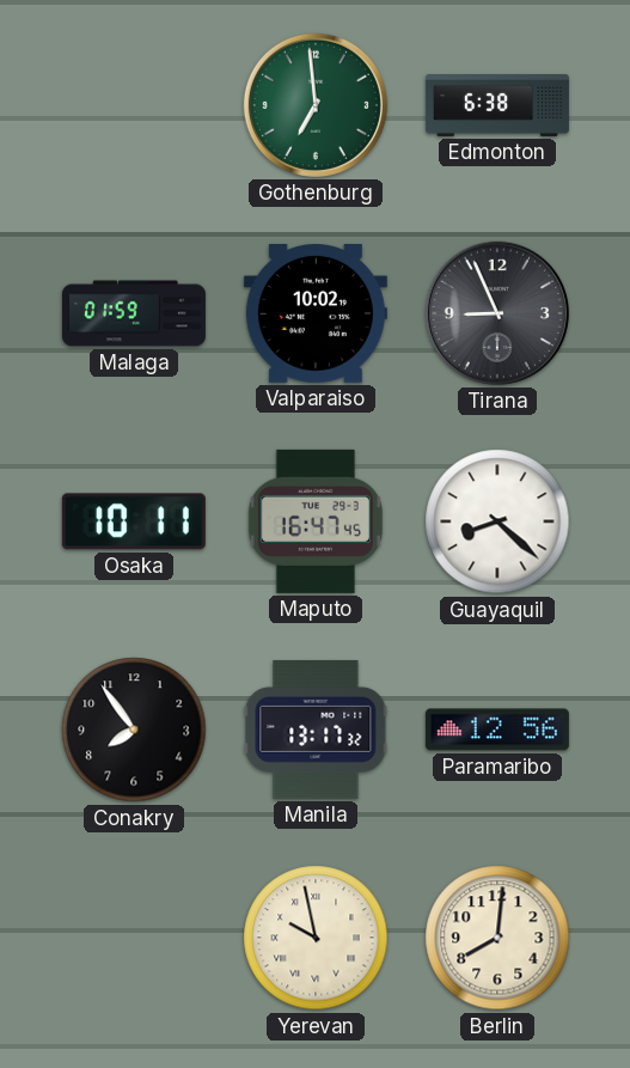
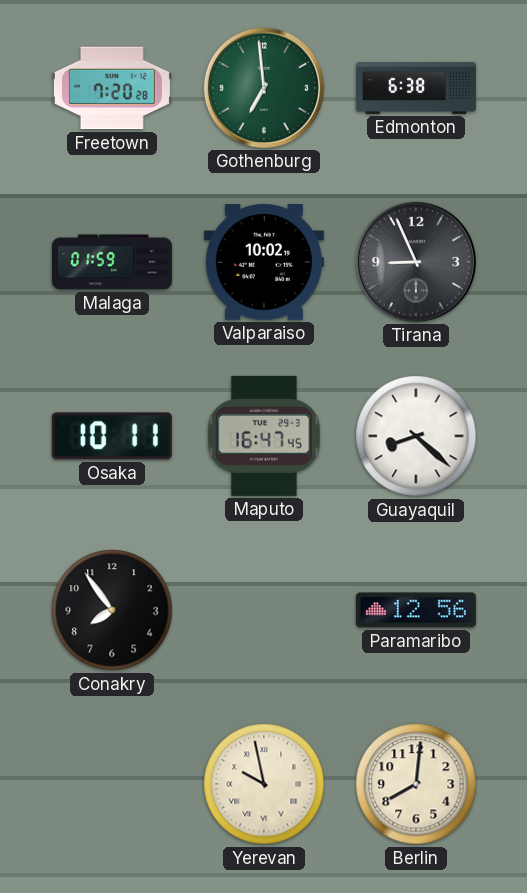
Freetown: none -> 7:20 (112, 88)
Manila: 13:17 -> none (316, 730)
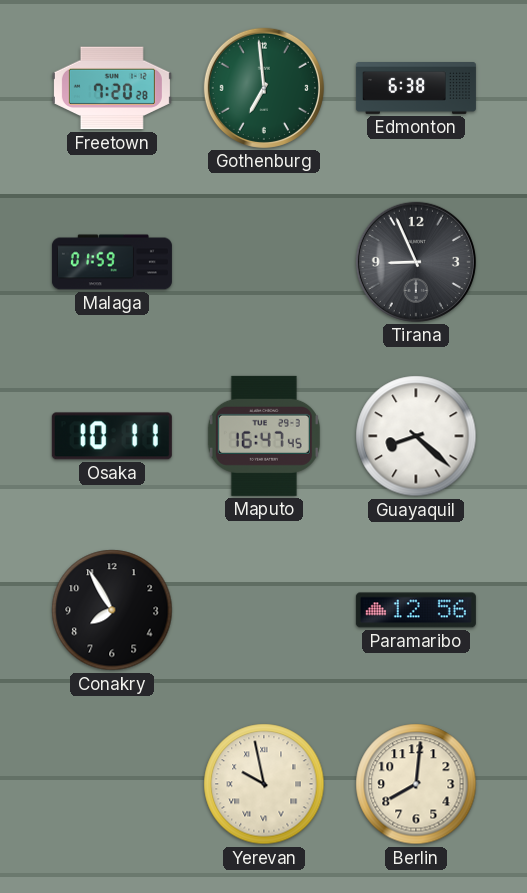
Valparaiso: 10:02 -> none (264, 263)
Conakry: 7:54 -> 7:55 (112, 610)
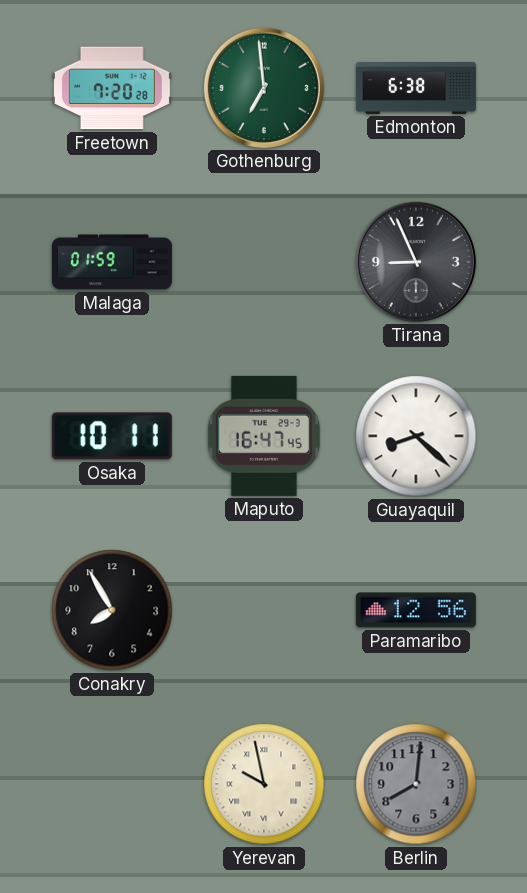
Berlin dial: cream -> grey (416, 784)
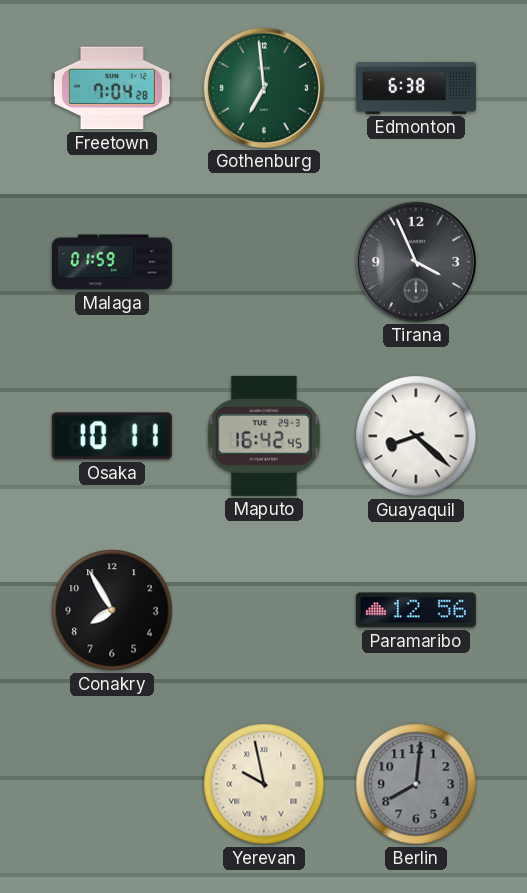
Freetown: 7:20 -> 7:04 (112, 88)
Tirana: 8:56 -> 3:56 (416, 262)
Maputo: 16:47 -> 16:42 (264, 436)
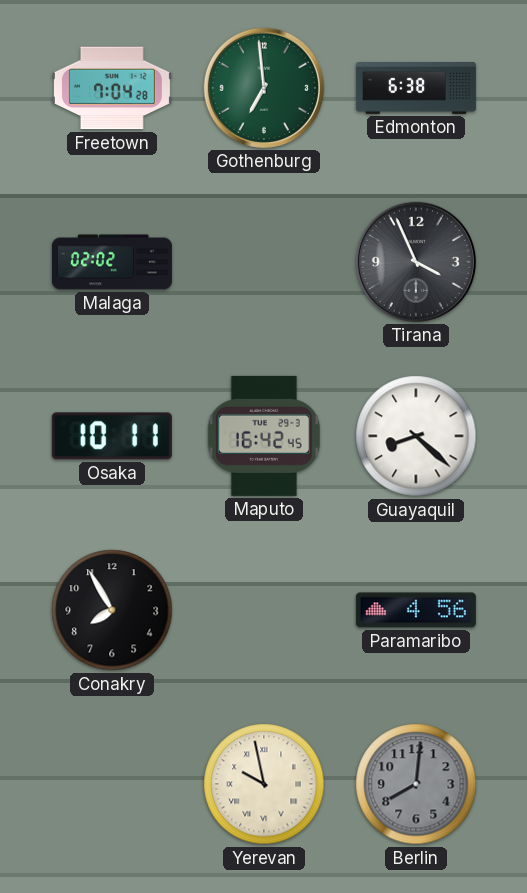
Malaga: 01:59 -> 02:02 (112, 262)
Paramaribo: 12:56 -> 4:56 (416, 610)
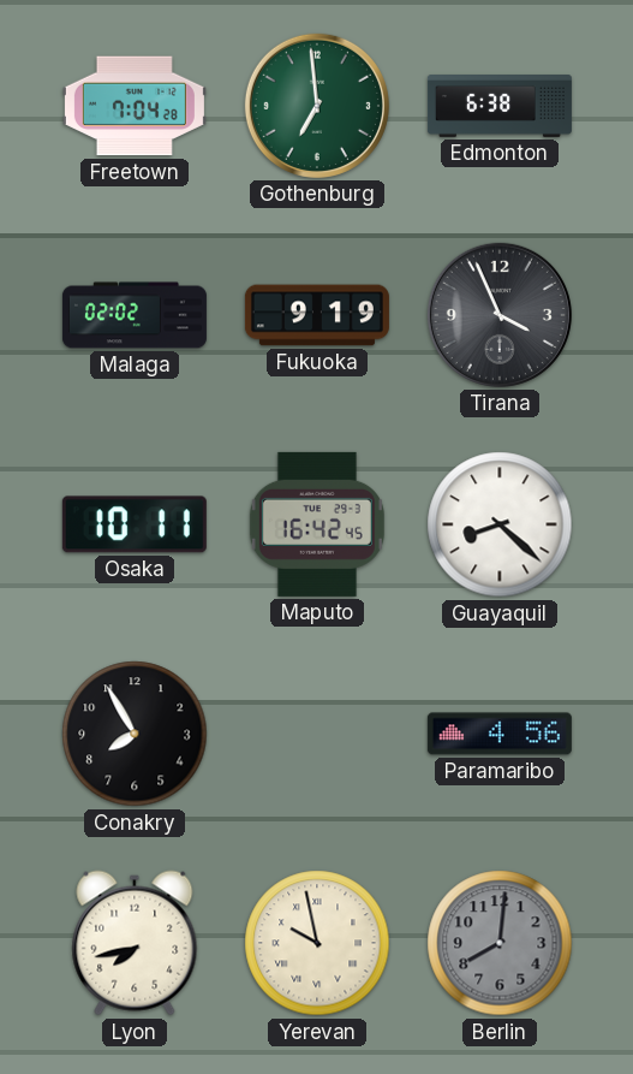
Fukuoka: none -> 9:19 (317, 315)
Lyon: none -> 7:43 (135, 943)
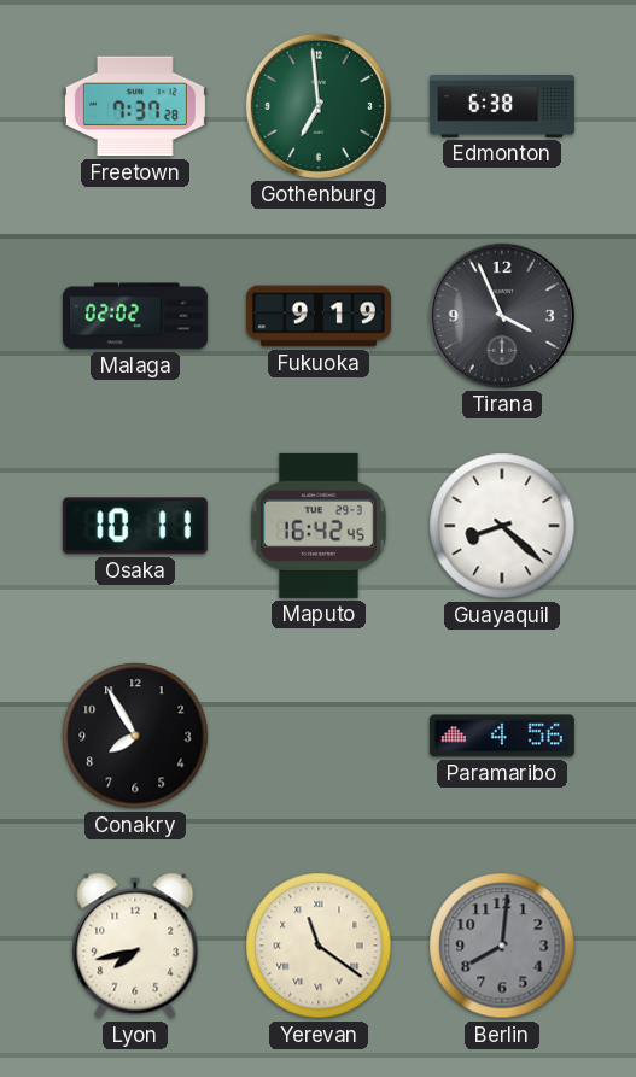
Freetown: 7:04 -> 7:37 (135, 106)
Yerevan: 9:58 -> 11:21 (319, 946)
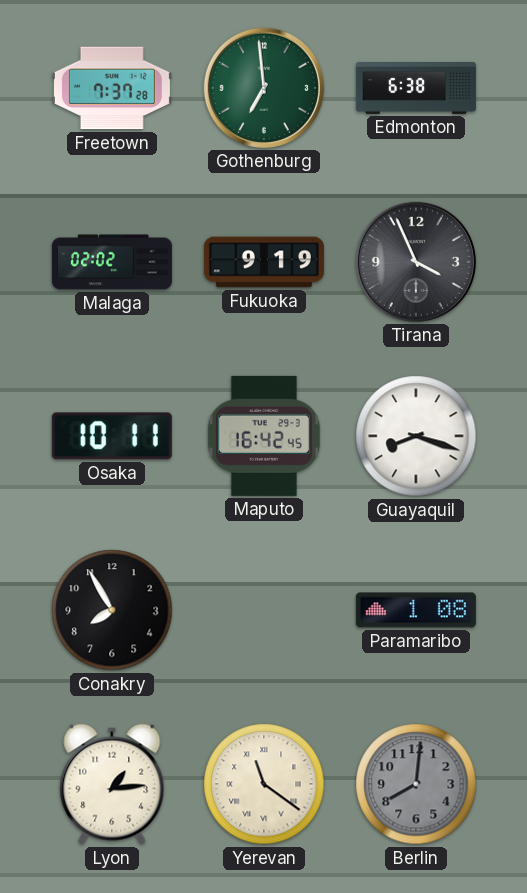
Guayaquil: 8:22 -> 8:18 (416, 436)
Paramaribo: 4:56 -> 1:08 (416, 610)
Lyon: 7:43 -> 1:14 (112, 784)
